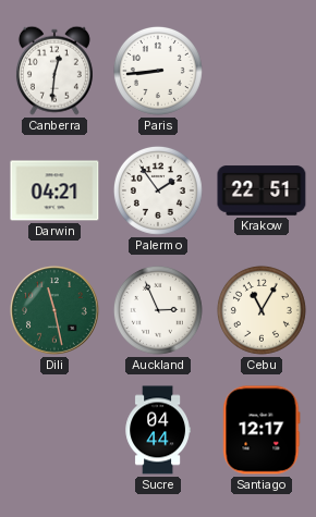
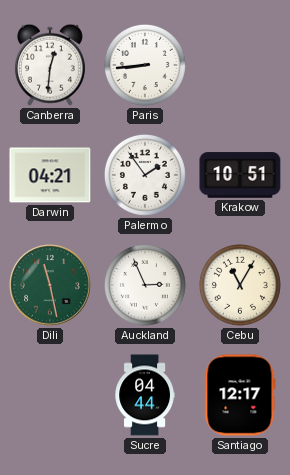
Krakow: 22:51 -> 10:51 (240, 175)
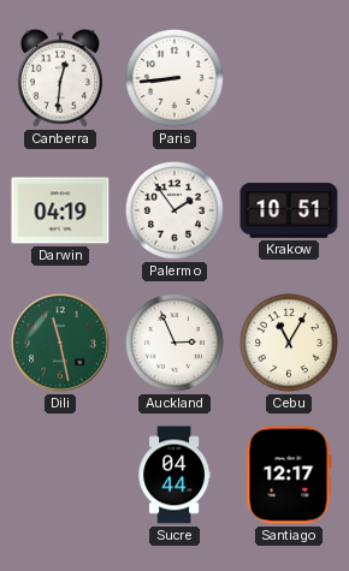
Darwin: 04:21 -> 04:19 (60, 210)
